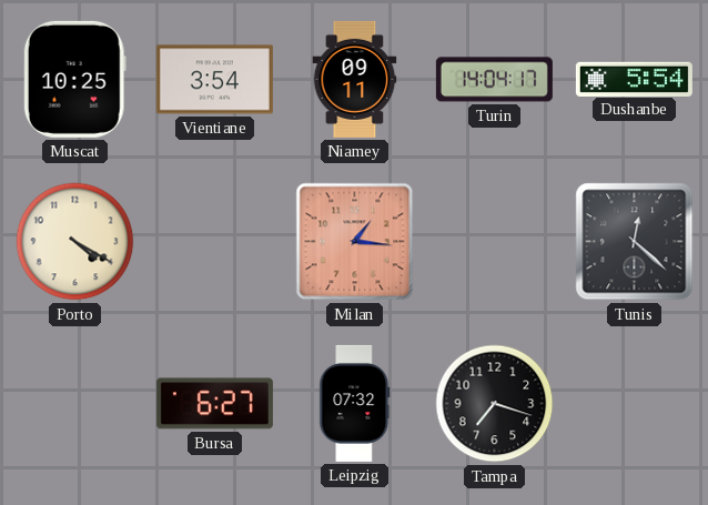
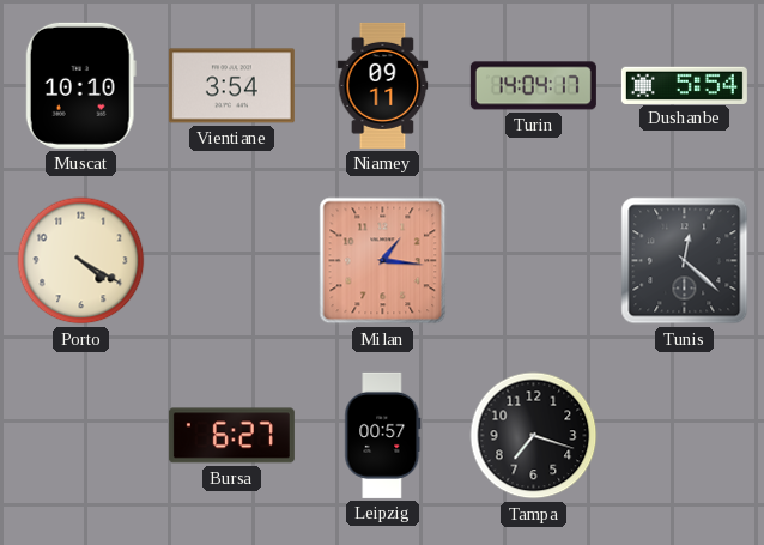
Muscat: 10:25 -> 10:10 (80, 85)
Leipzig: 07:32 -> 00:57 (383, 435)
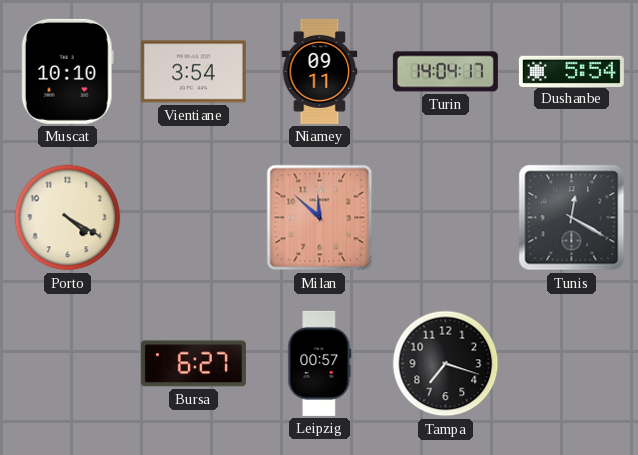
Milan: 1:16 -> 11:52 (320, 218)
Tunis: 12:22 -> 12:20 (572, 218)
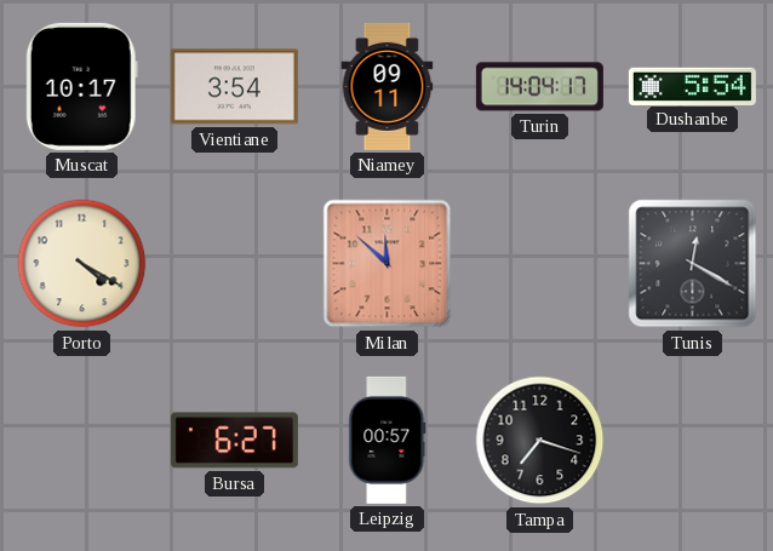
Muscat: 10:10 -> 10:17 (81, 86)
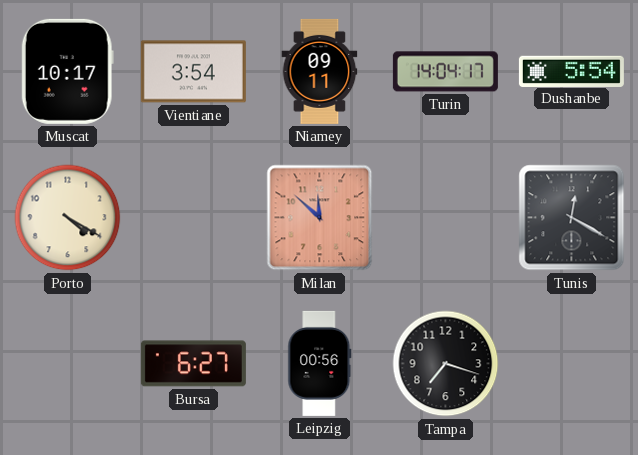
Leipzig: 00:57 -> 00:56 (320, 363)
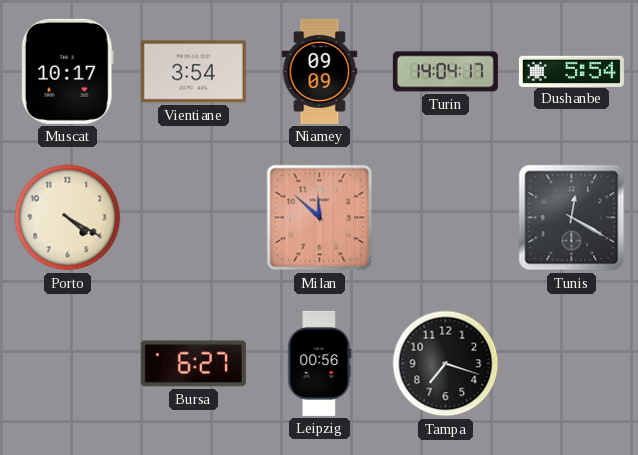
Niamey: 09:11 -> 09:09 (320, 71)
